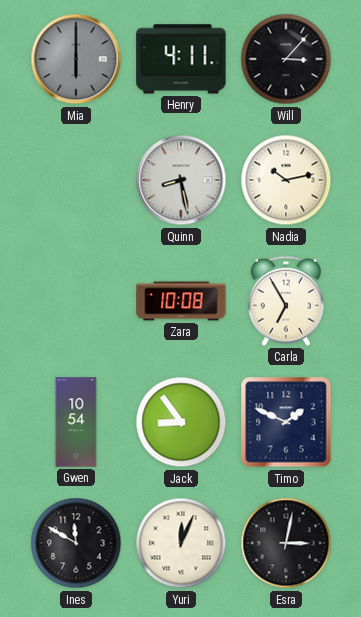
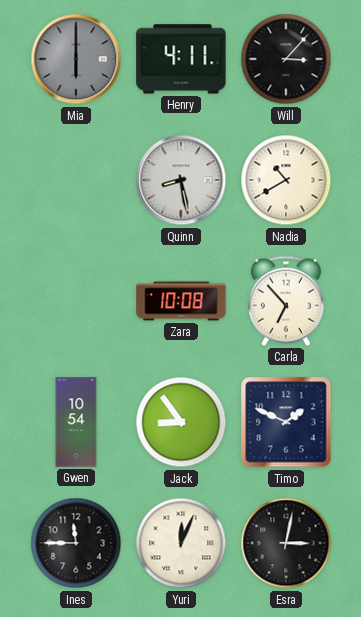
Nadia: 10:13 -> 10:40 (286, 180)
Carla: 6:55 -> 6:53 (286, 301)
Ines: 11:50 -> 11:45 (76, 543)
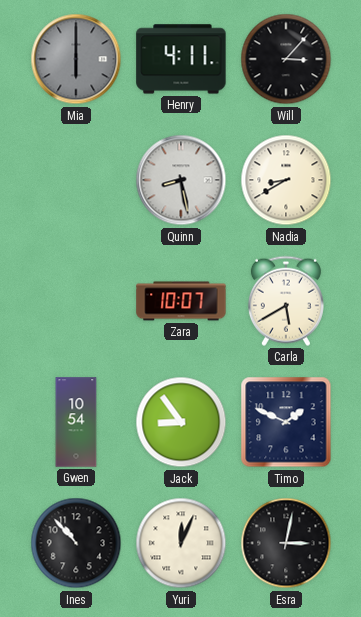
Nadia: 10:40 -> 8:40 (286, 180)
Zara: 10:08 -> 10:07 (181, 301)
Carla: 6:53 -> 5:40 (286, 301)
Ines: 11:45 -> 10:53 (76, 543)
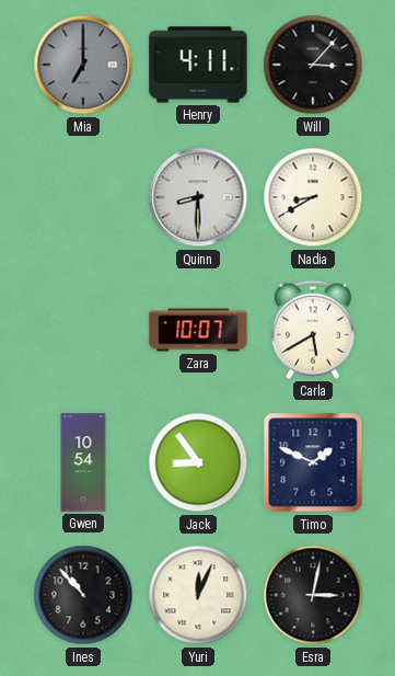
Mia: 6:00 -> 7:00 (83, 65)
Quinn: 8:28 -> 8:30 (198, 197)
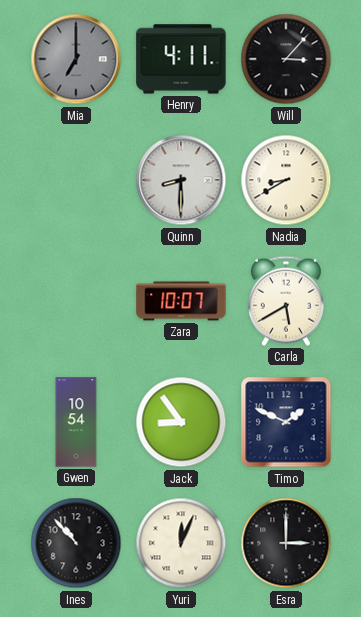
Esra: 3:02 -> 3:00 (286, 543)
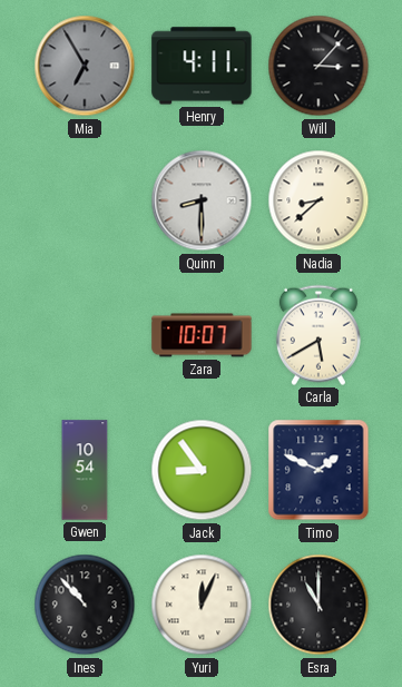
Mia: 7:00 -> 6:55 (85, 66)
Nadia: 8:40 -> 8:38 (318, 200)
Esra: 3:00 -> 11:00 (318, 605)
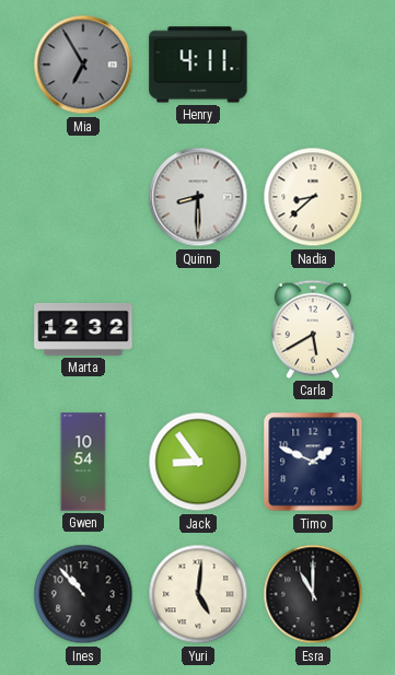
Will: 3:07 -> none (318, 66)
Marta: none -> 12:32 (83, 329)
Zara: 10:07 -> none (202, 335)
Yuri: 12:04 -> 5:01 (198, 594)
